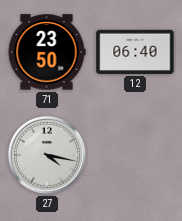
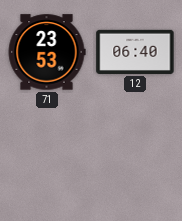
71: 23:50 -> 23:53 (47, 52)
27: 4:17 -> none (47, 155)
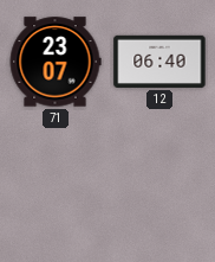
71: 23:53 -> 23:07 (56, 62)
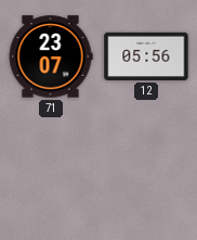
12: 06:40 -> 05:56 (146, 56)
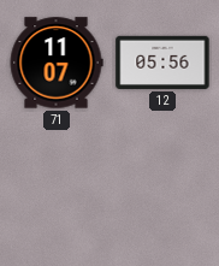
71: 23:07 -> 11:07 (57, 63)
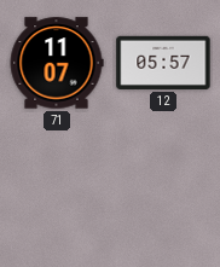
12: 05:56 -> 05:57 (163, 63)
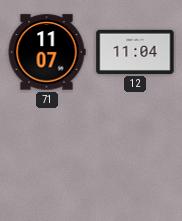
12: 05:57 -> 11:04 (135, 52)
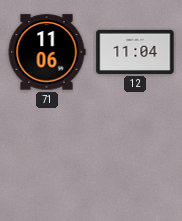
71: 11:07 -> 11:06 (47, 52)
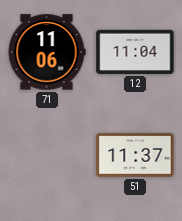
51: none -> 11:37 (135, 155)
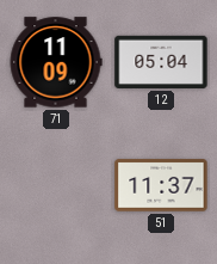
71: 11:06 -> 11:09 (56, 62)
12: 11:04 -> 05:04 (161, 62)
